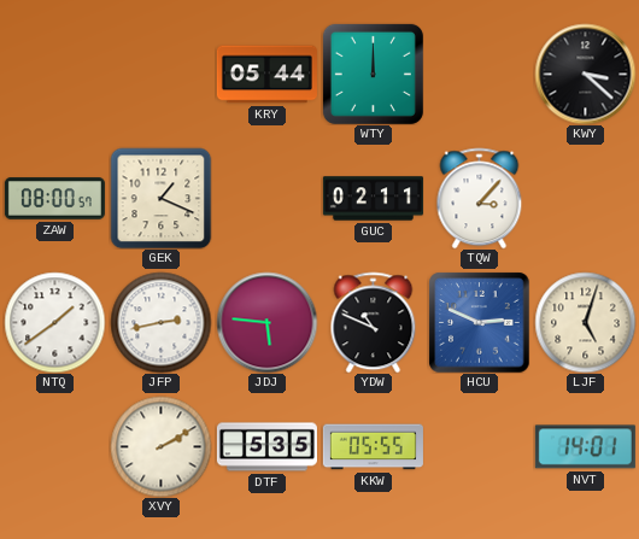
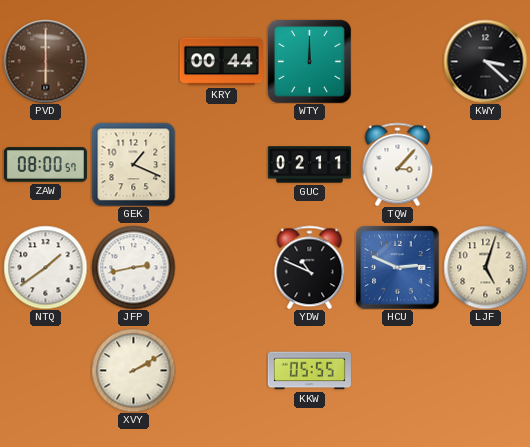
PVD: none -> 6:00 (45, 61)
KRY: 05:44 -> 00:44 (221, 62)
JDJ: 5:46 -> none (266, 322)
DTF: 5:35 -> none (266, 447)
NVT: 14:01 -> none (585, 447)
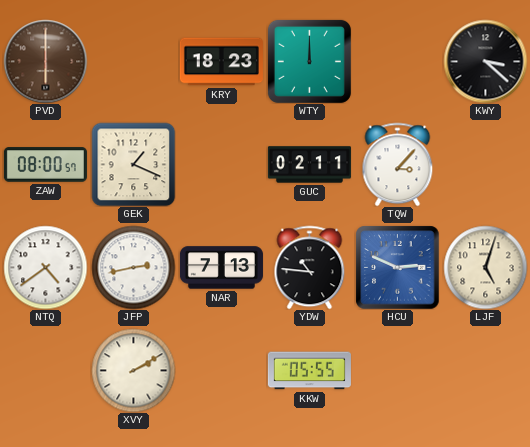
KRY: 00:44 -> 18:23 (221, 62)
NTQ: 1:39 -> 4:39 (45, 267)
NAR: none -> 7:13 (221, 268)
YDW: 10:49 -> 10:46 (310, 267)
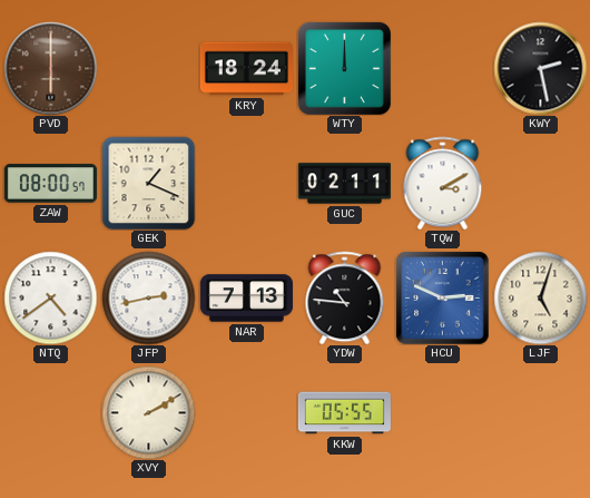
KRY: 18:23 -> 18:24 (246, 69)
KWY: 3:22 -> 2:28 (540, 68)
TQW: 3:07 -> 3:10 (443, 183)
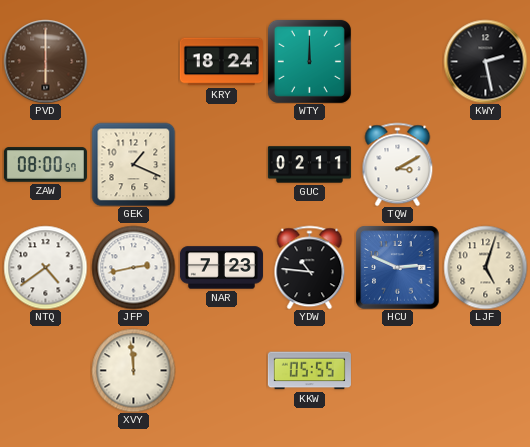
NAR: 7:13 -> 7:23 (221, 268)
XVY: 2:10 -> 11:59 (133, 370)
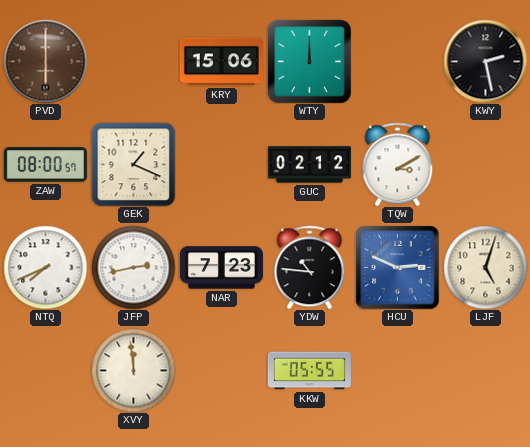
KRY: 18:24 -> 15:06 (221, 62)
GUC: 02:11 -> 02:12 (309, 165)
NTQ: 4:39 -> 7:41 (45, 267)
